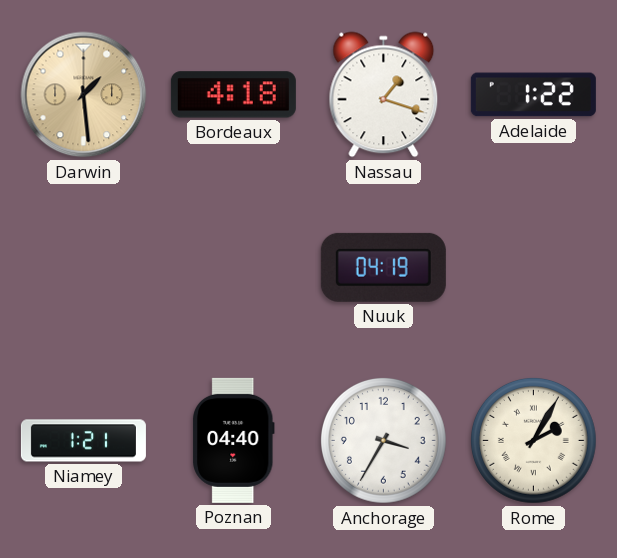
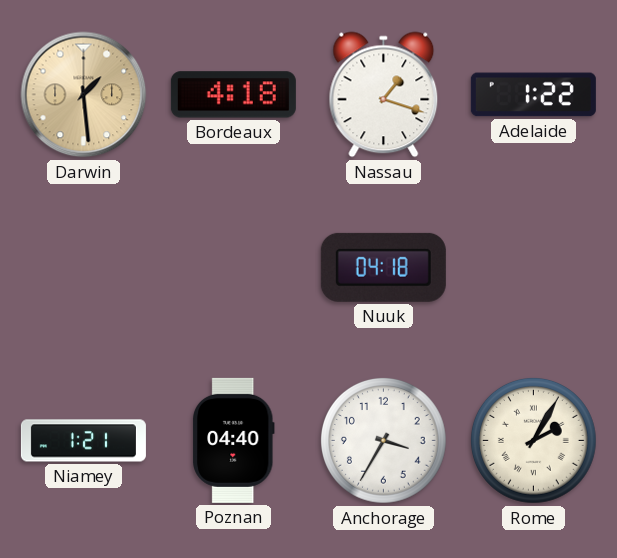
Nuuk: 04:19 -> 04:18 (383, 267)
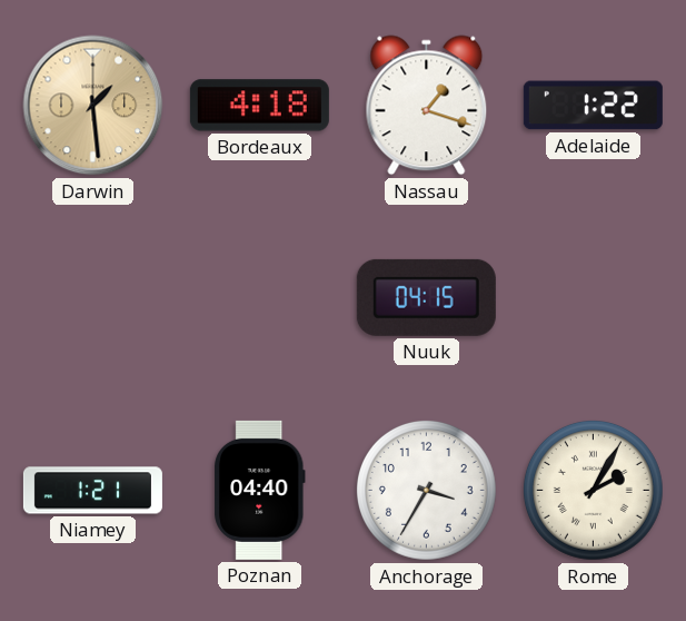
Nuuk: 04:18 -> 04:15 (426, 297)
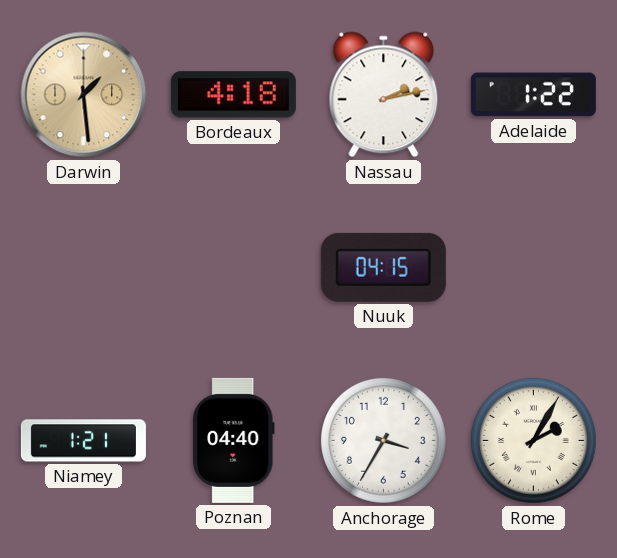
Nassau: 1:18 -> 2:13 (384, 95)
